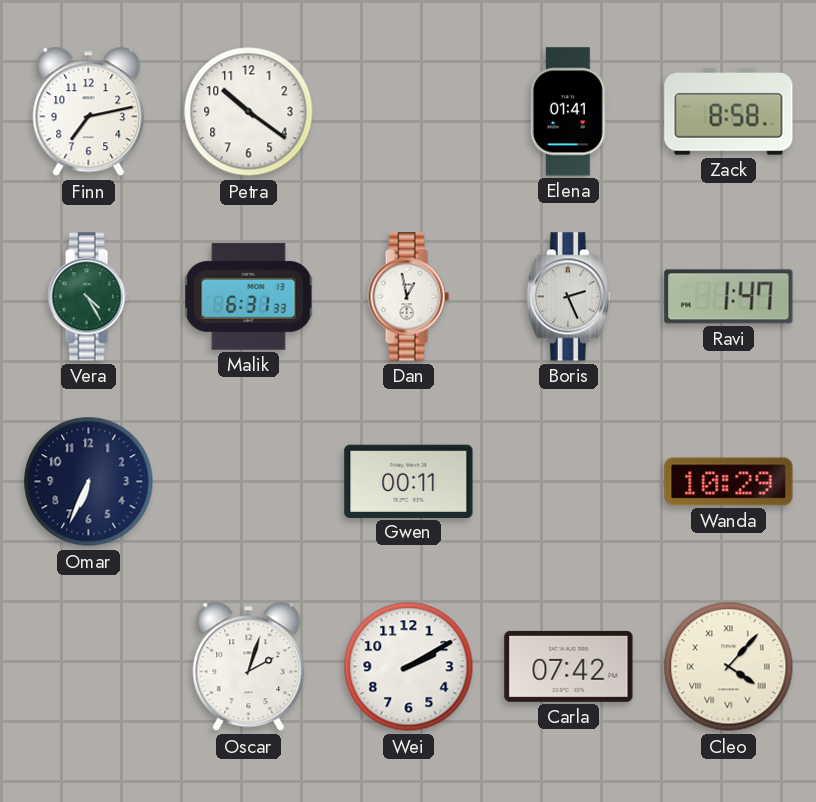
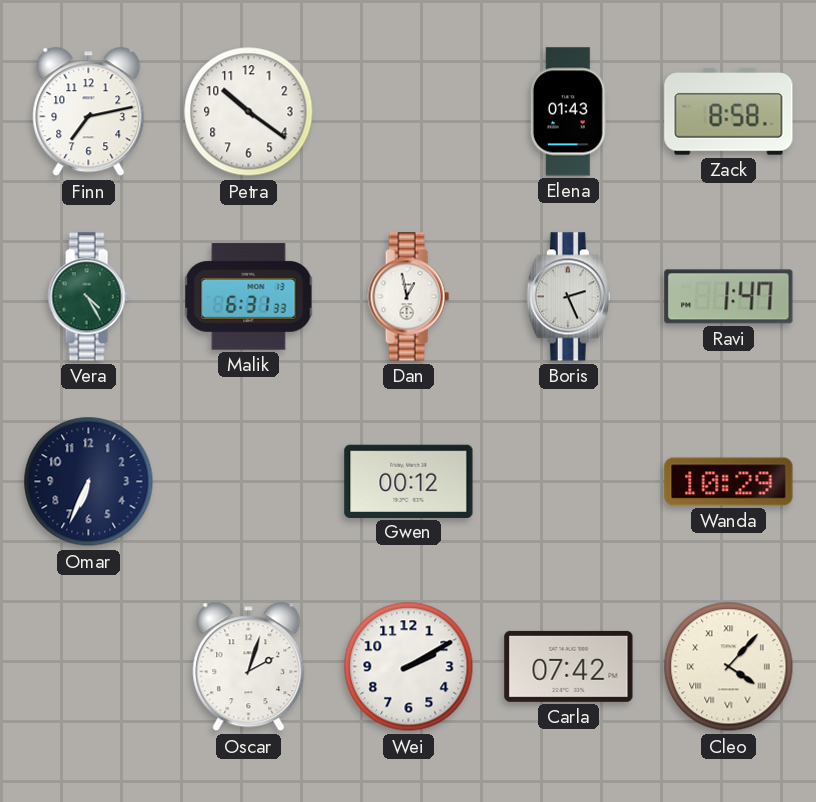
Elena: 01:41 -> 01:43 (568, 112)
Gwen: 00:11 -> 00:12 (409, 481)
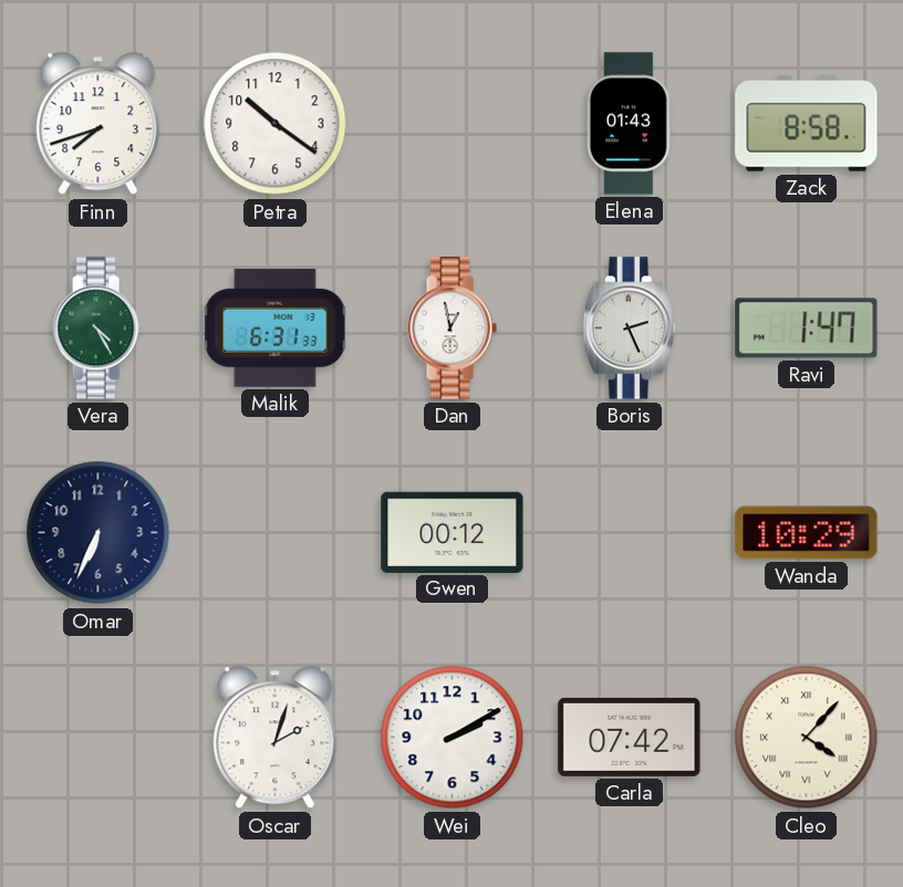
Finn: 7:13 -> 7:42 (98, 124)
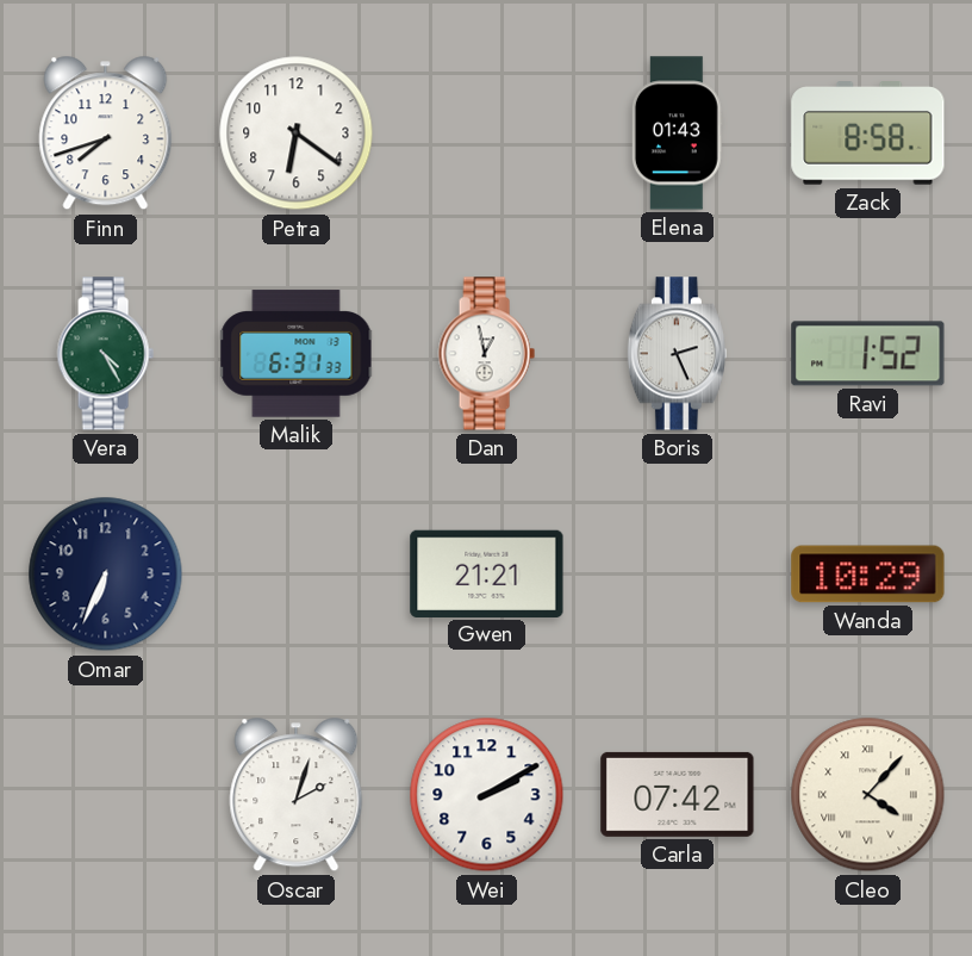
Petra: 10:21 -> 6:21 (297, 134)
Ravi: 1:47 -> 1:52 (868, 354)
Gwen: 00:12 -> 21:21 (487, 573)
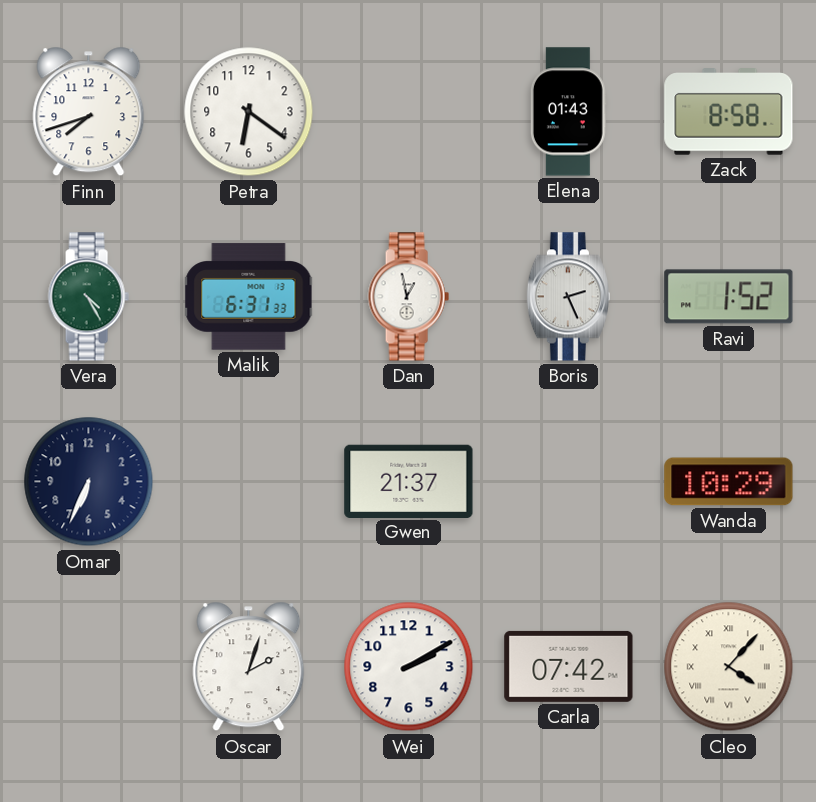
Gwen: 21:21 -> 21:37 (409, 481)
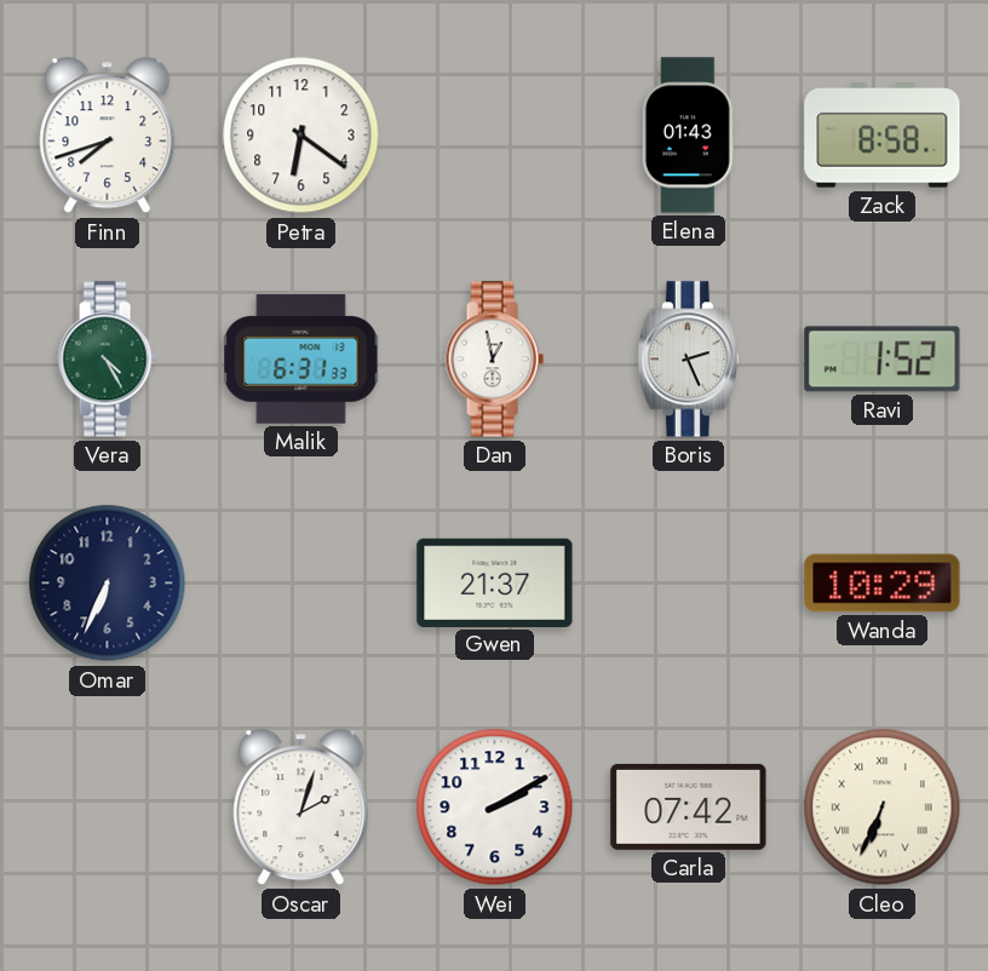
Cleo: 4:07 -> 6:34 (883, 808)
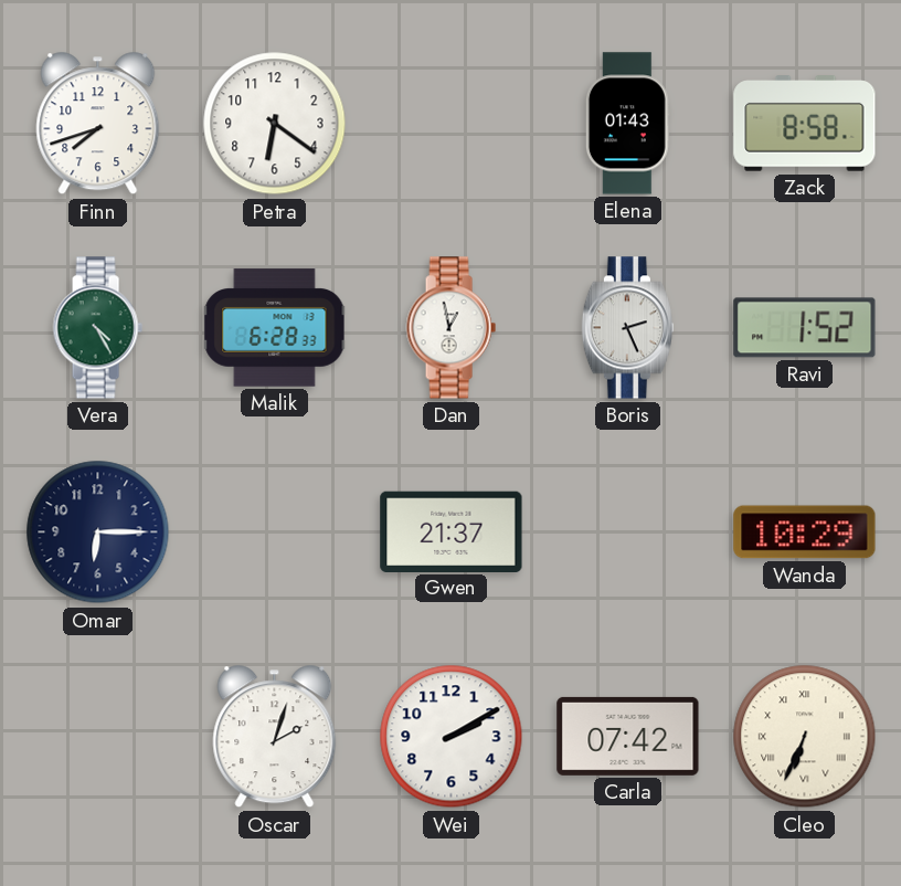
Malik: 6:31 -> 6:28 (275, 328)
Omar: 6:34 -> 6:15 (98, 532)
